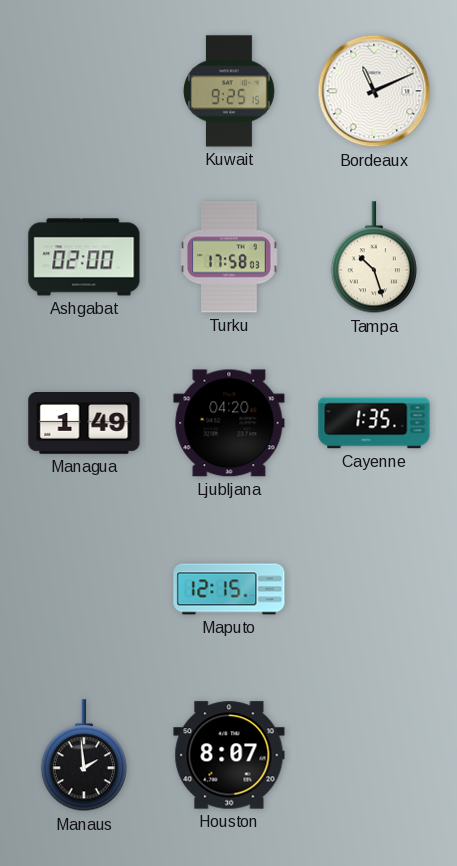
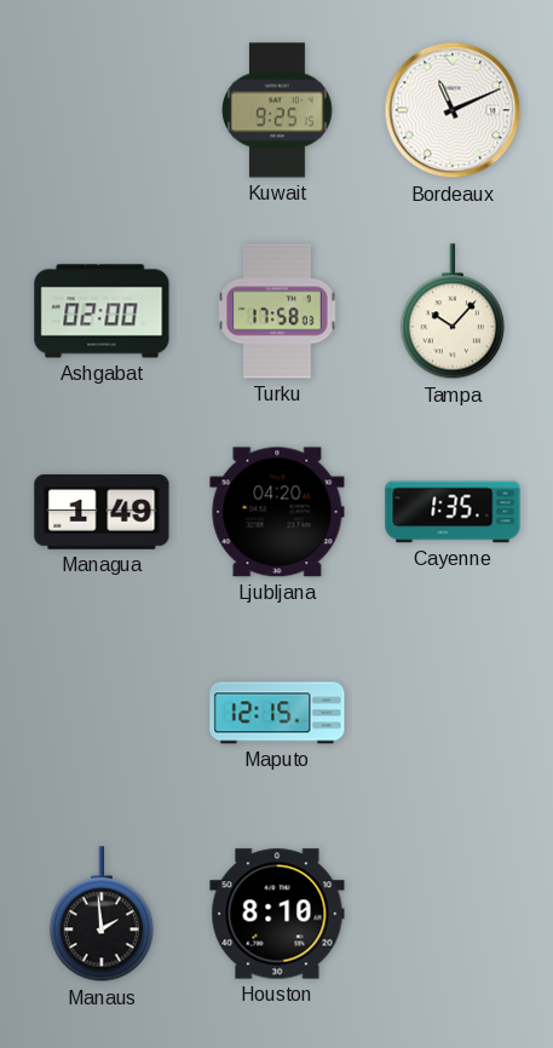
Tampa: 10:27 -> 10:07 (453, 312)
Houston: 8:07 -> 8:10 (277, 914)
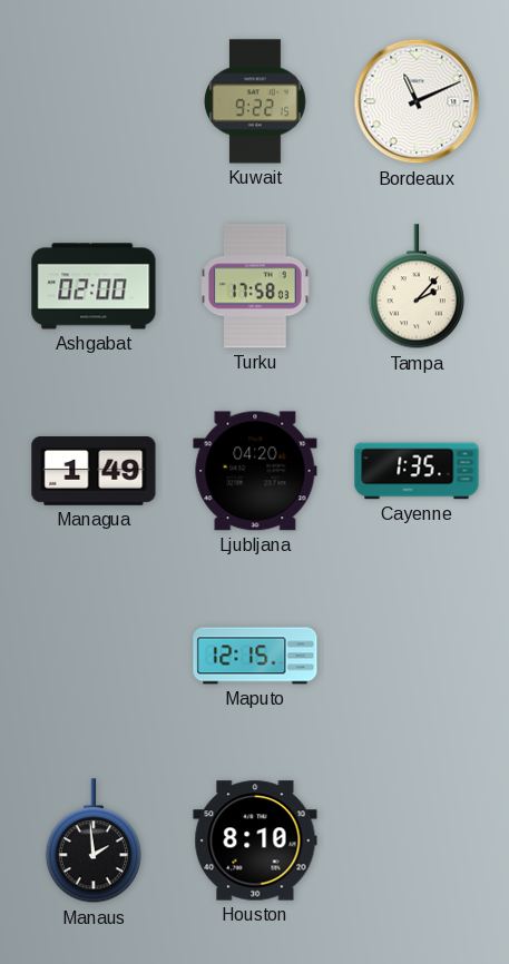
Kuwait: 9:25 -> 9:22 (255, 101)
Tampa: 10:07 -> 2:07 (417, 287)
